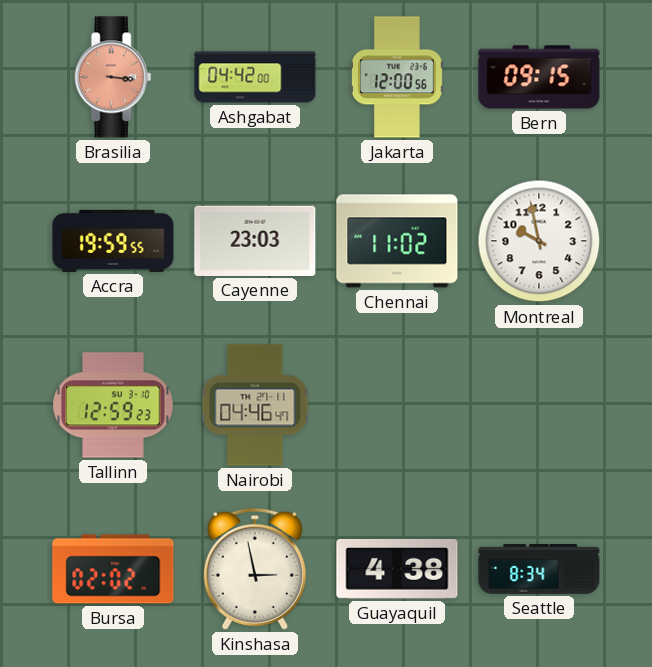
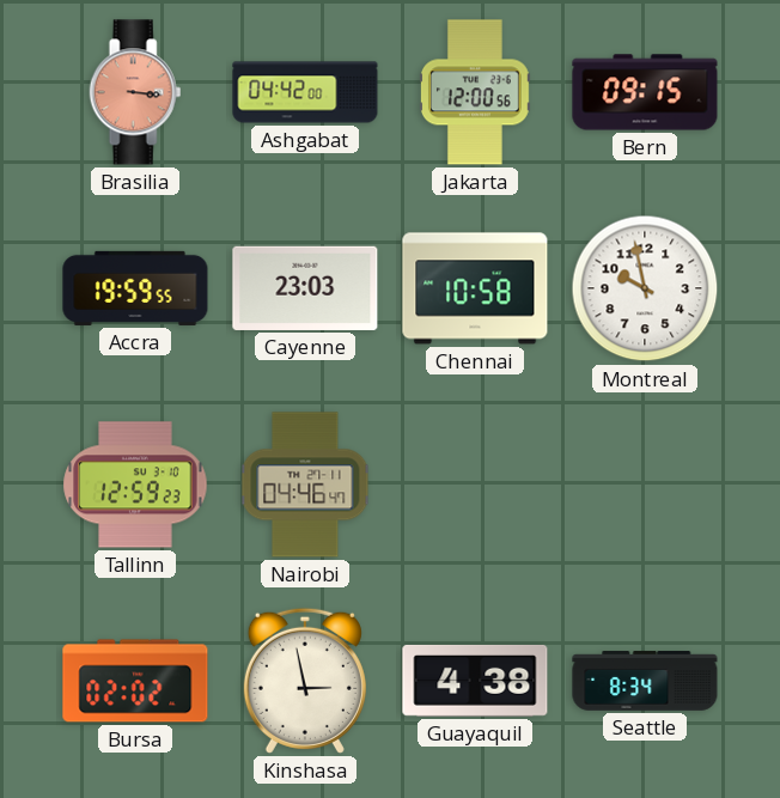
Chennai: 11:02 -> 10:58 (475, 288)
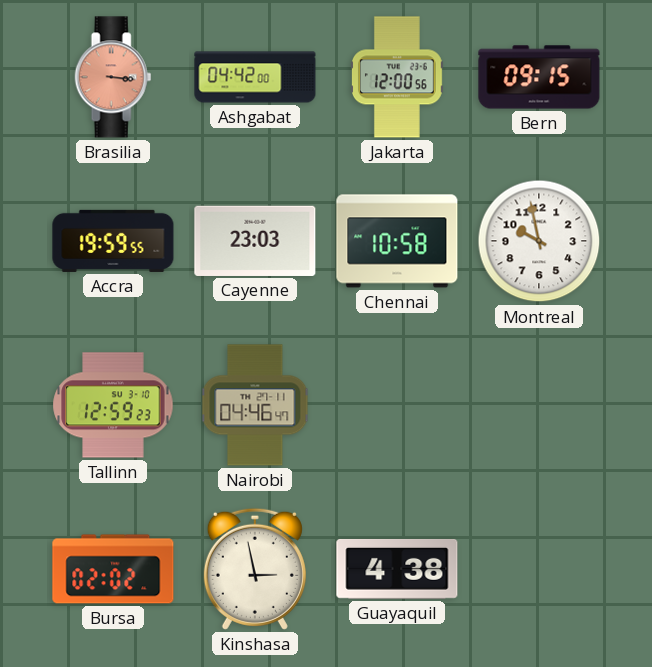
Seattle: 8:34 -> none (645, 681)
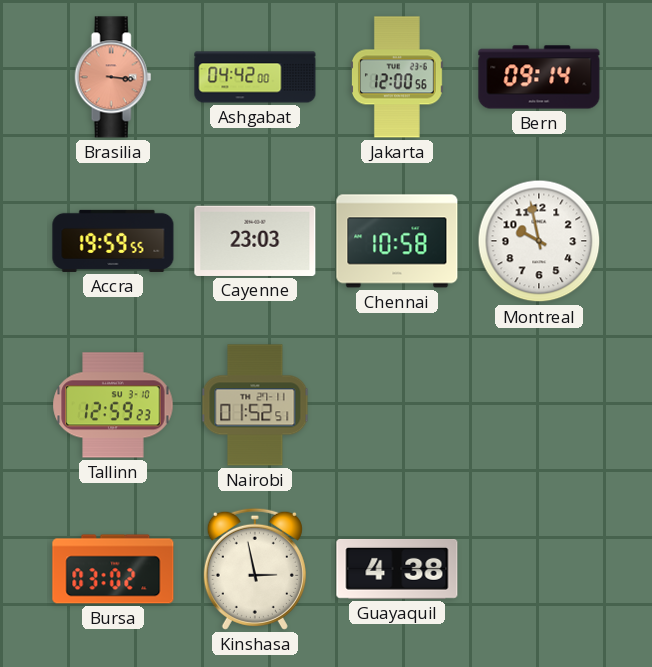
Bern: 09:15 -> 09:14 (539, 77)
Nairobi: 04:46 -> 01:52 (255, 405)
Bursa: 02:02 -> 03:02 (113, 569)
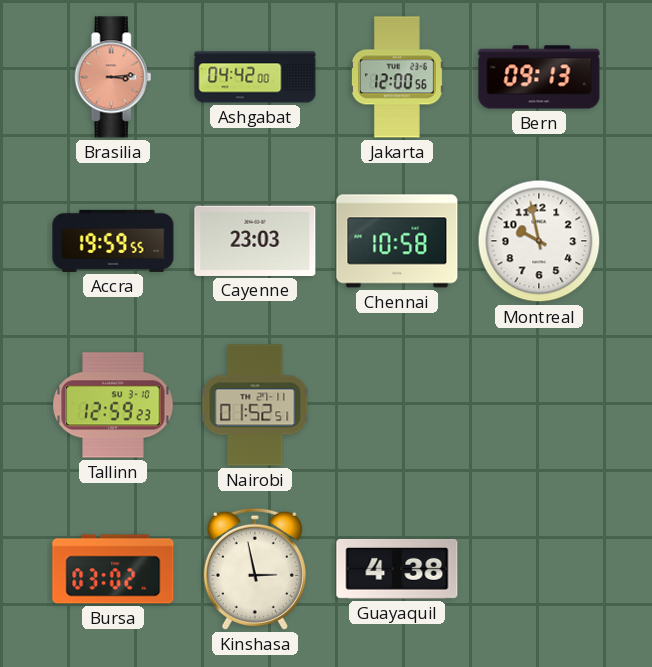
Brasilia: 3:16 -> 3:14 (113, 77)
Bern: 09:14 -> 09:13 (539, 77)
